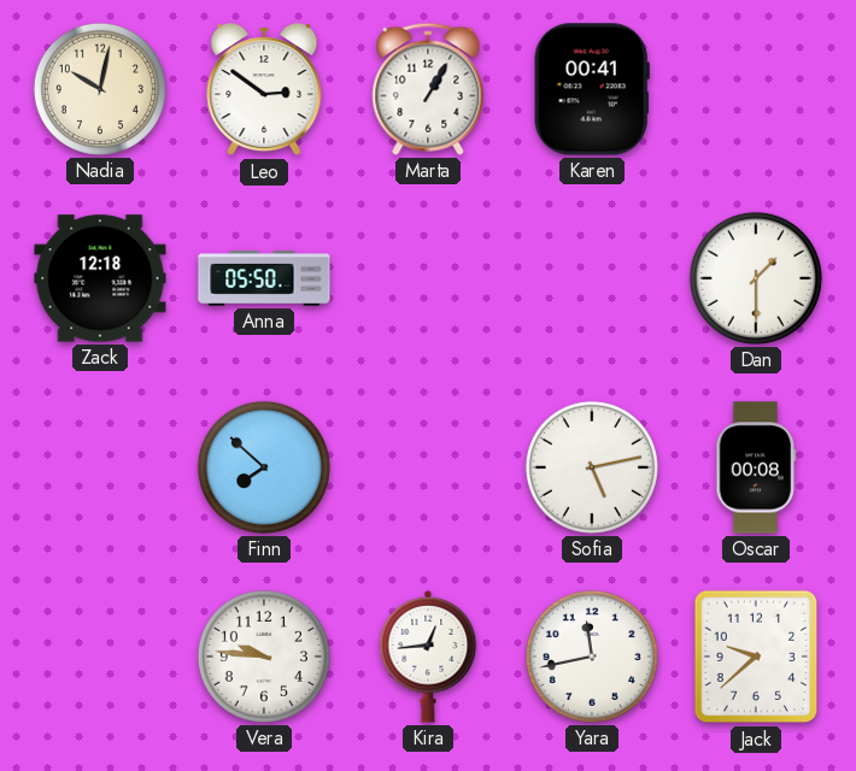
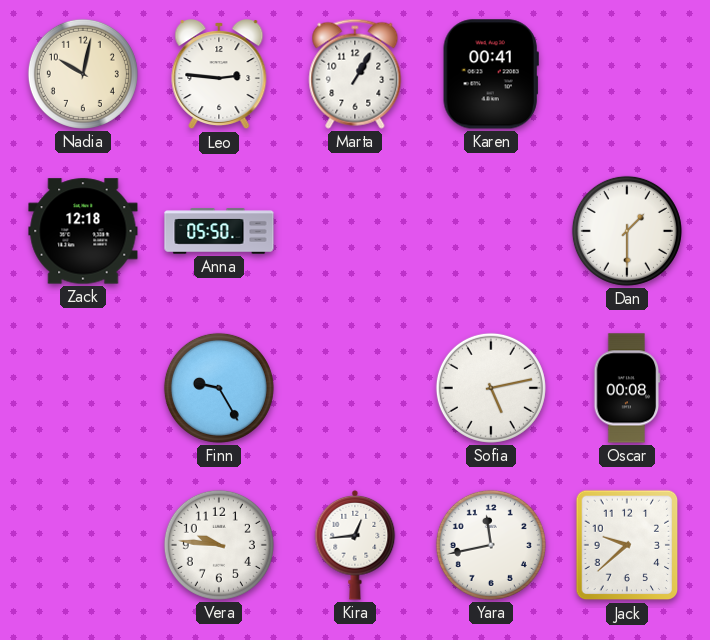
Leo: 2:51 -> 2:46 (219, 75)
Finn: 7:52 -> 9:25 (219, 388)
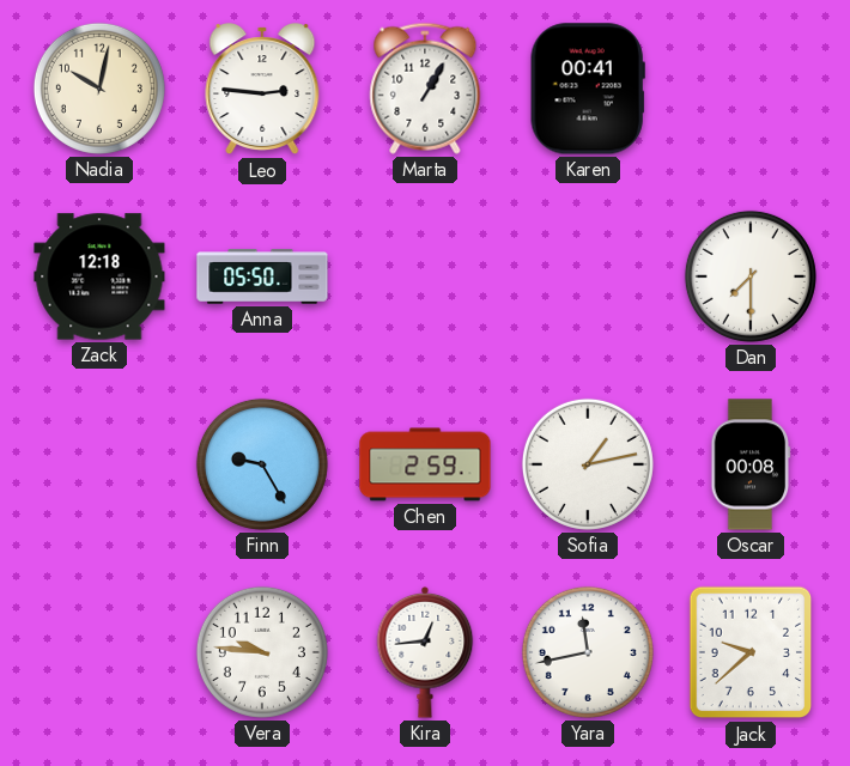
Dan: 1:30 -> 7:30 (751, 276)
Chen: none -> 2:59 (425, 464)
Sofia: 5:13 -> 1:13 (588, 464)
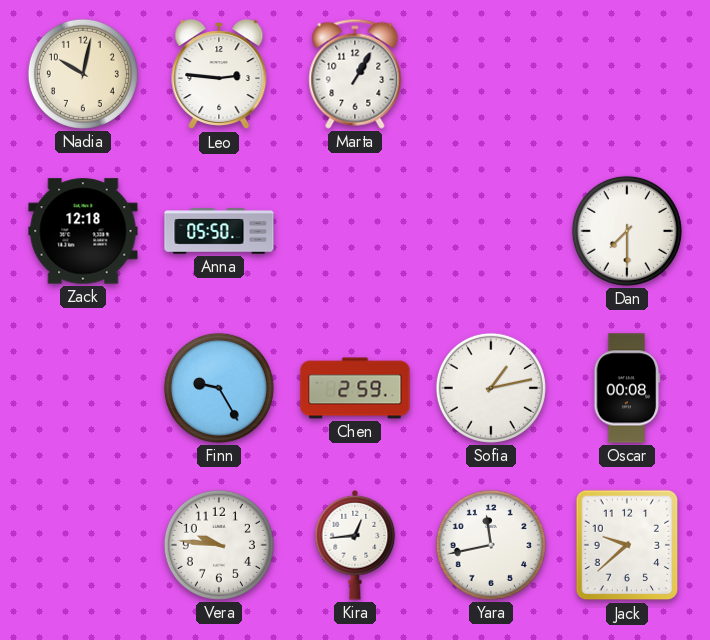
Karen: 00:41 -> none (588, 89)
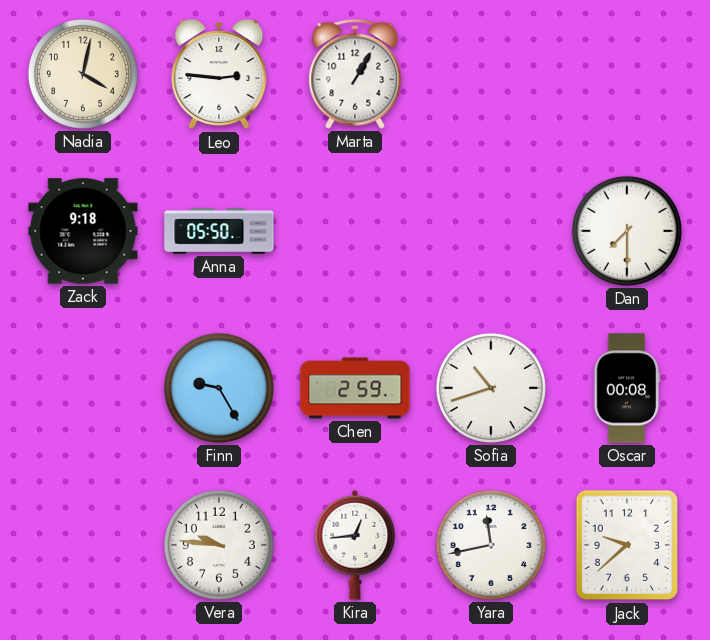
Nadia: 10:02 -> 4:02 (83, 74)
Zack: 12:18 -> 9:18 (83, 231)
Sofia: 1:13 -> 10:42 (491, 388)
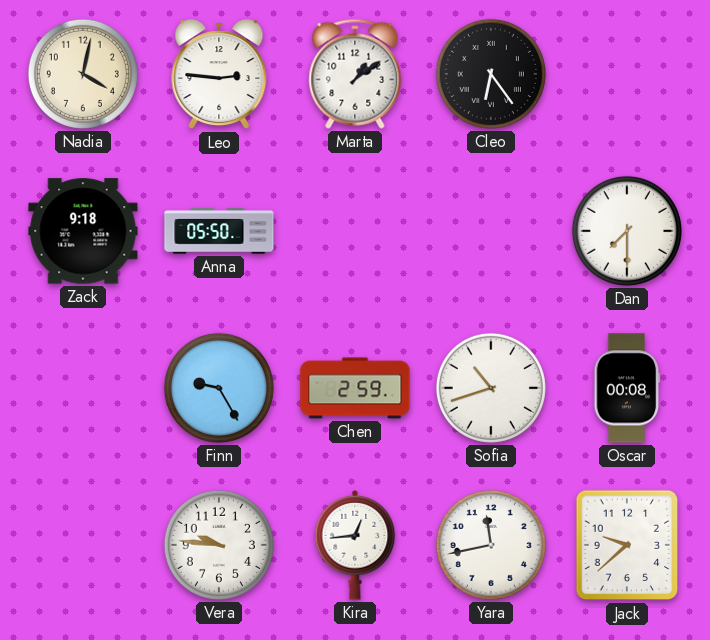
Marta: 1:05 -> 1:09 (355, 74)
Cleo: none -> 6:24 (491, 74)
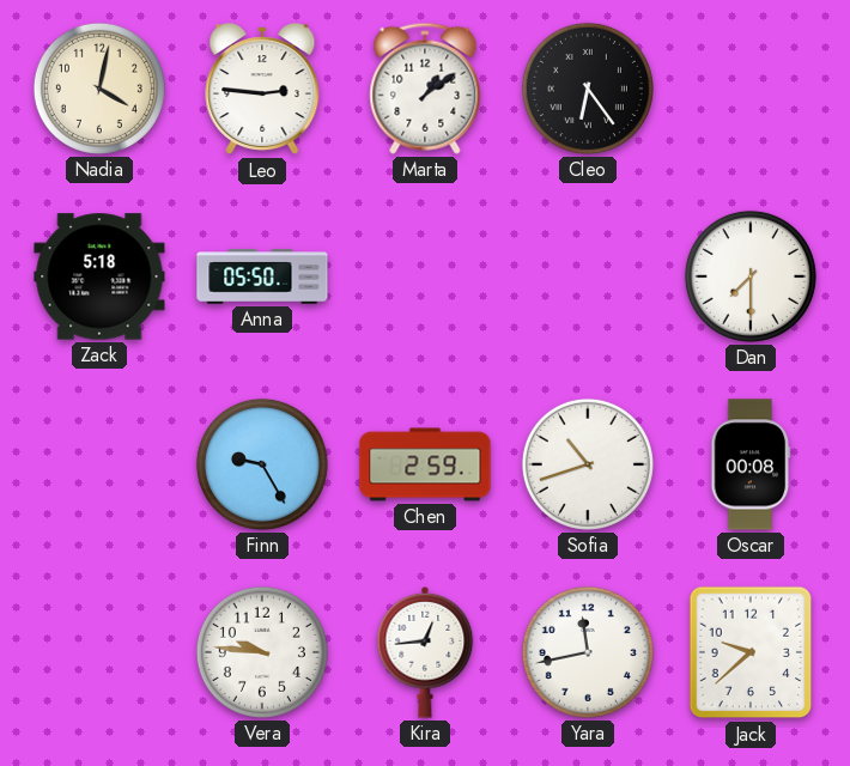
Zack: 9:18 -> 5:18 (99, 276)
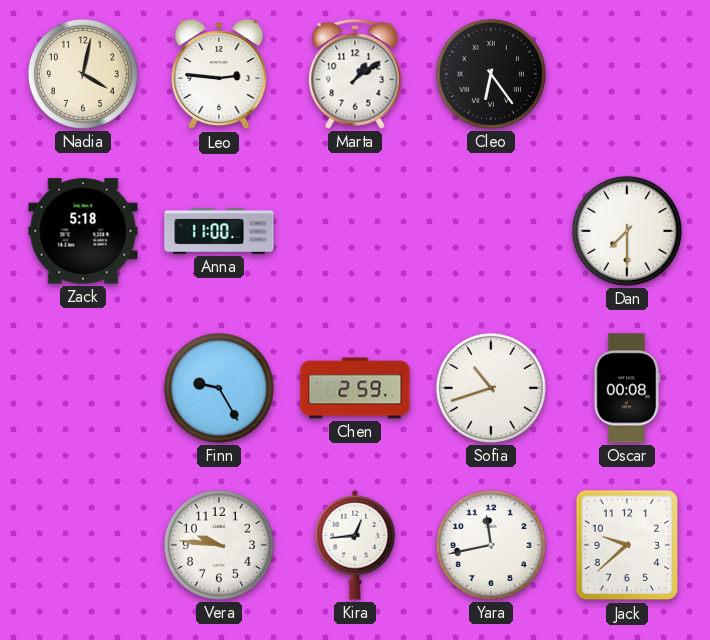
Anna: 05:50 -> 11:00 (219, 231)
